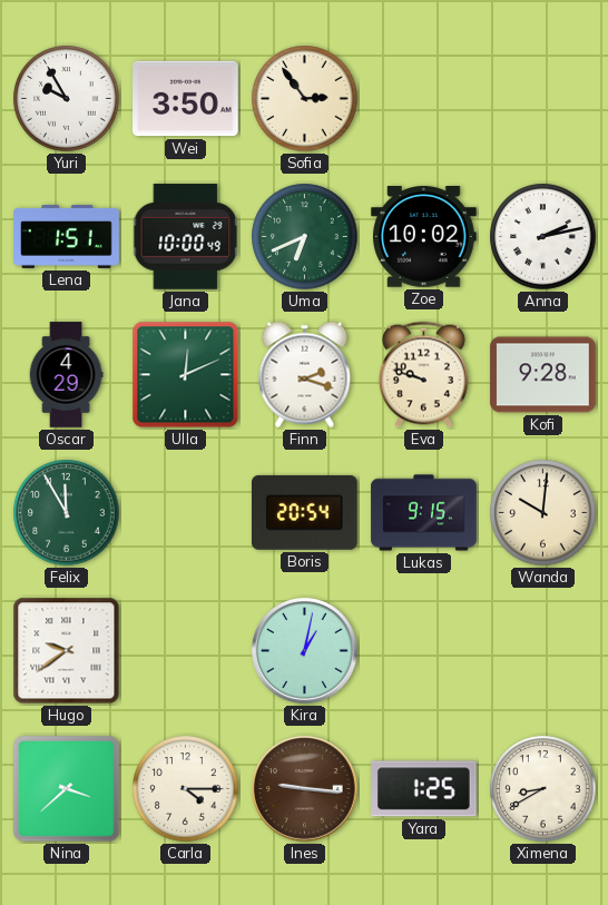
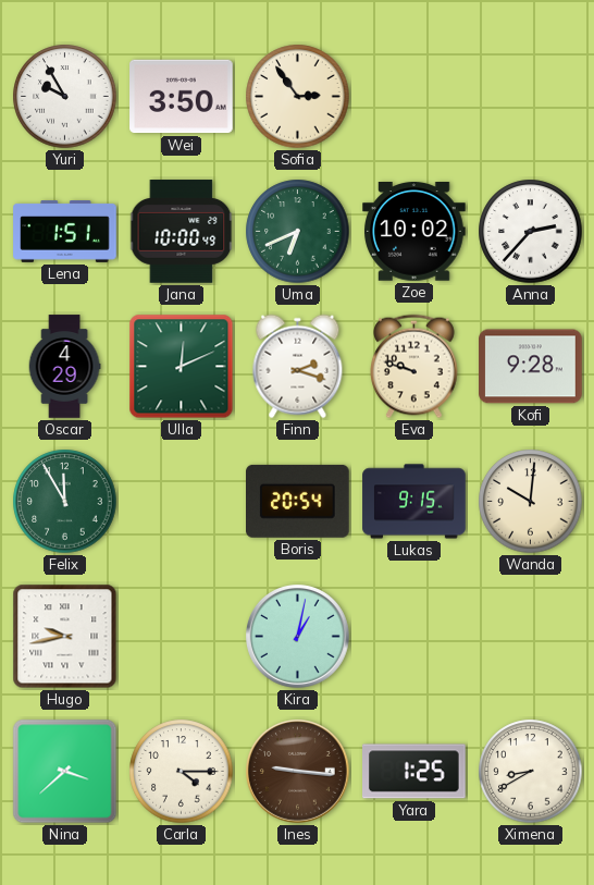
Anna: 2:13 -> 2:37 (531, 232)
Hugo: 9:39 -> 9:43 (65, 637)
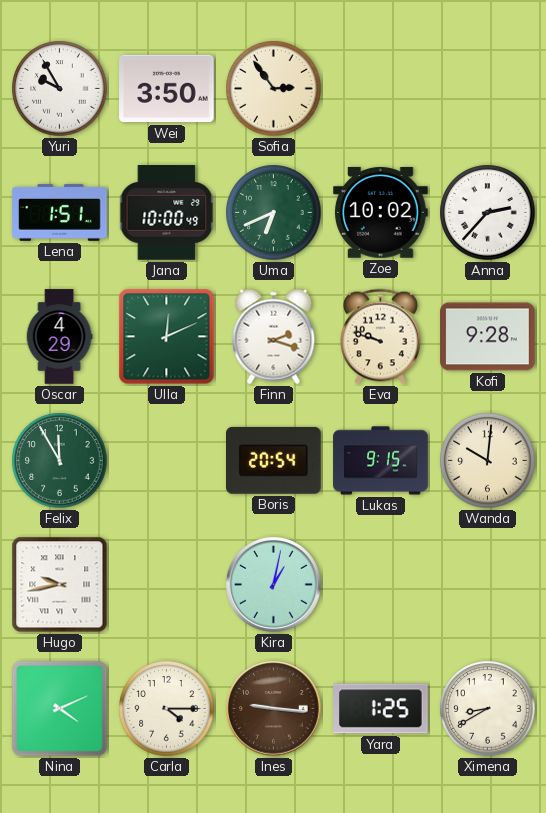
Nina: 3:38 -> 4:11 (60, 709)
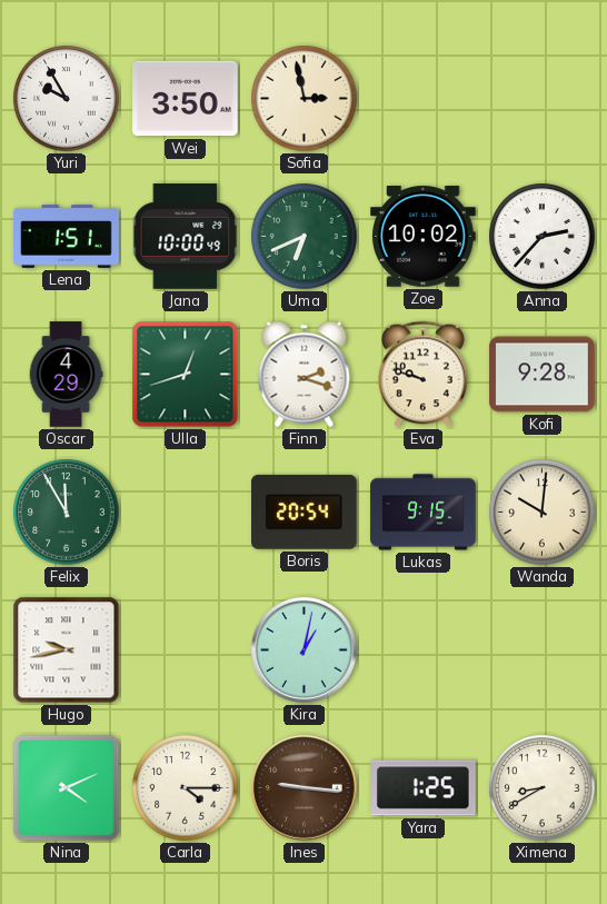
Sofia: 2:54 -> 2:58 (305, 99)
Ulla: 12:11 -> 12:42 (186, 375)
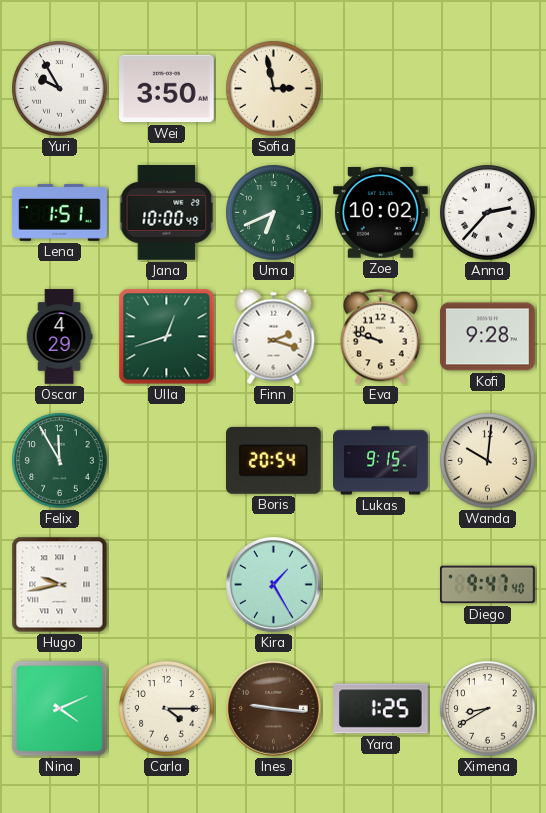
Kira: 1:02 -> 1:25 (274, 585)
Diego: none -> 9:47 (488, 585)
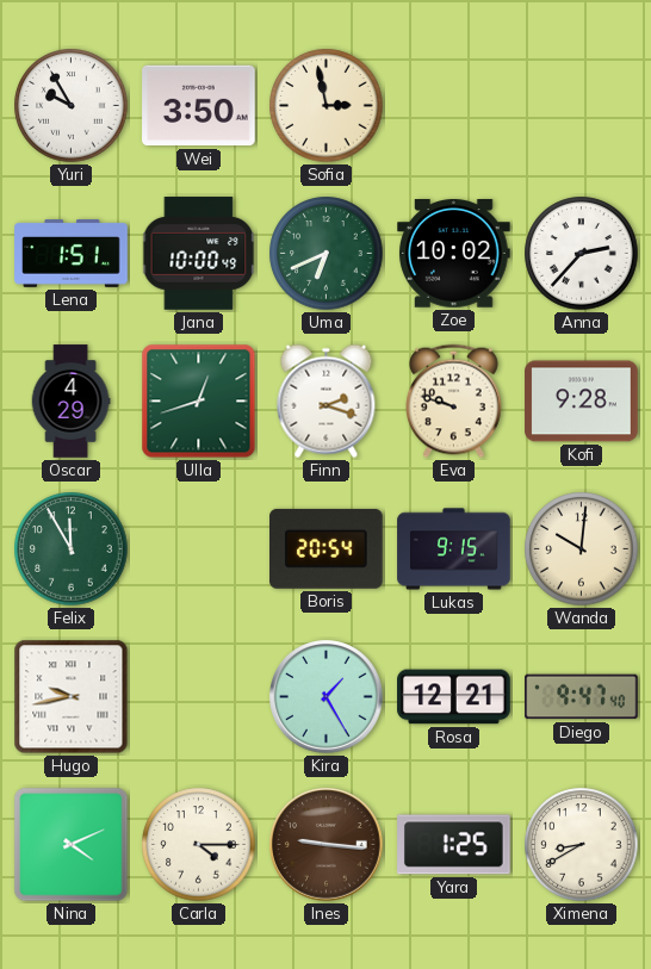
Rosa: none -> 12:21 (454, 697)
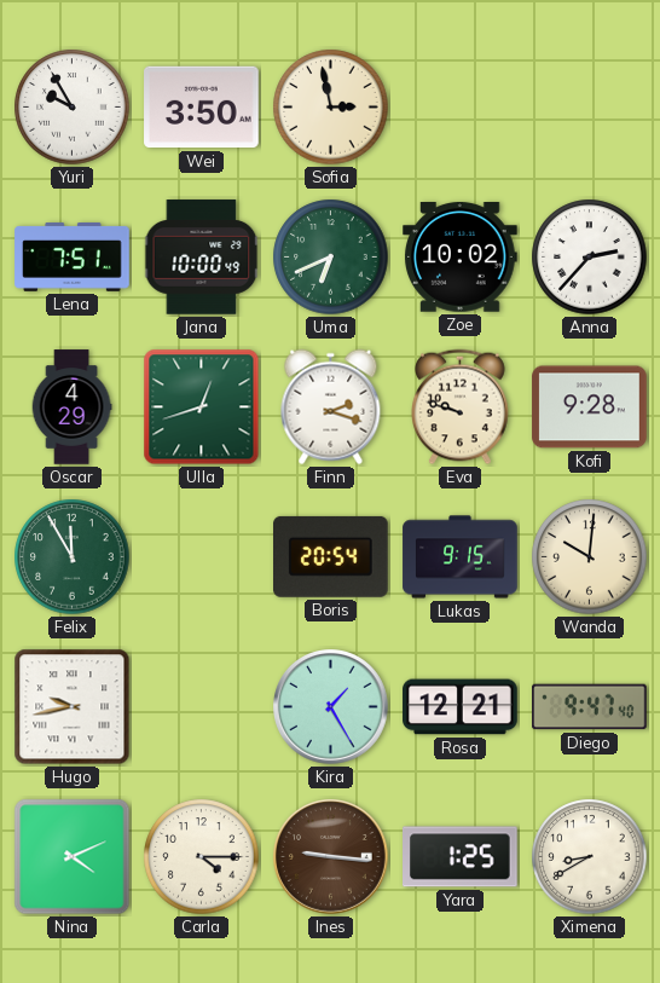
Lena: 1:51 -> 7:51 (73, 258)
